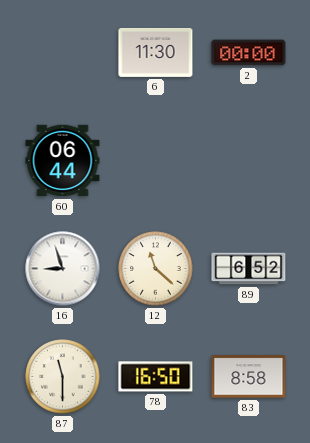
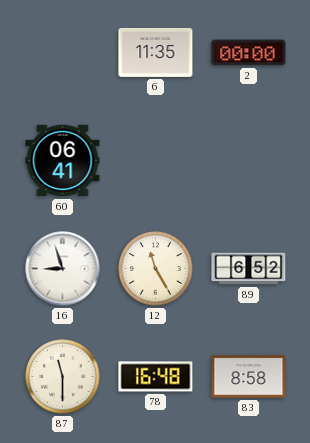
6: 11:30 -> 11:35 (156, 52)
60: 06:44 -> 06:41 (63, 161)
12: 11:22 -> 11:25 (156, 269)
78: 16:50 -> 16:48 (156, 377)
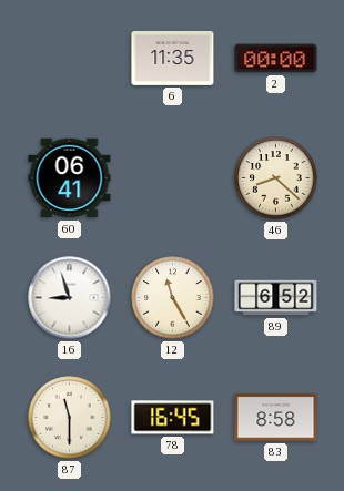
46: none -> 8:22 (276, 178)
78: 16:48 -> 16:45 (173, 418)
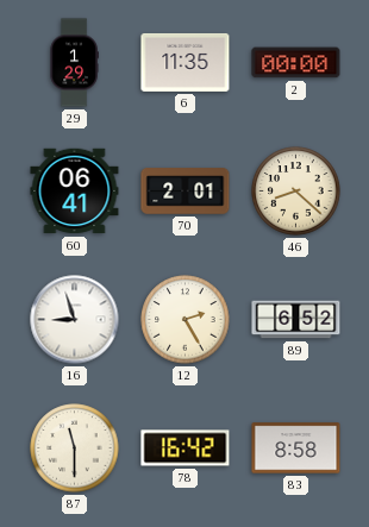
29: none -> 1:29 (74, 63)
70: none -> 2:01 (186, 192)
12: 11:25 -> 2:25 (186, 320)
78: 16:45 -> 16:42 (186, 448)
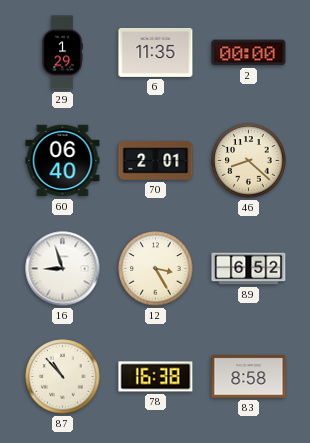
60: 06:41 -> 06:40 (63, 161)
12: 2:25 -> 3:25 (156, 269)
87: 11:30 -> 10:53 (63, 377)
78: 16:42 -> 16:38 (156, 377)
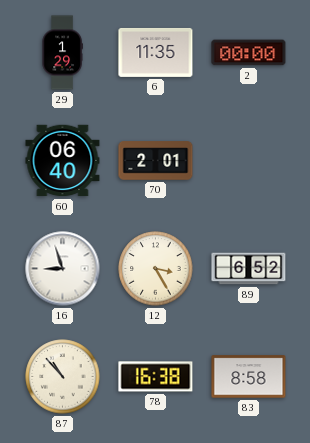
46: 8:22 -> none (249, 161)
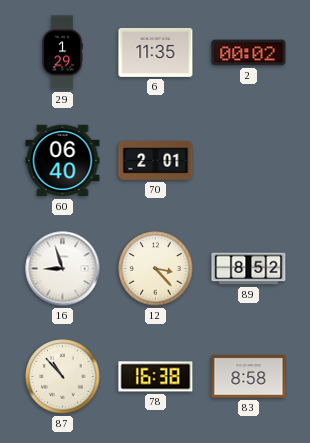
2: 00:00 -> 00:02 (249, 53)
12: 3:25 -> 3:23 (156, 269)
89: 6:52 -> 8:52 (249, 269)
